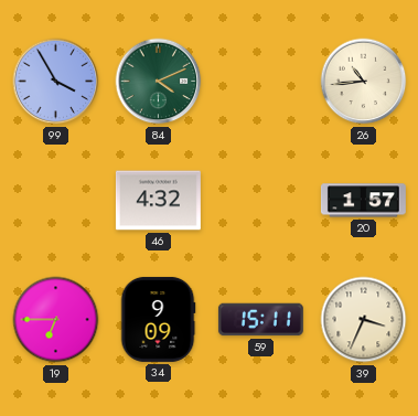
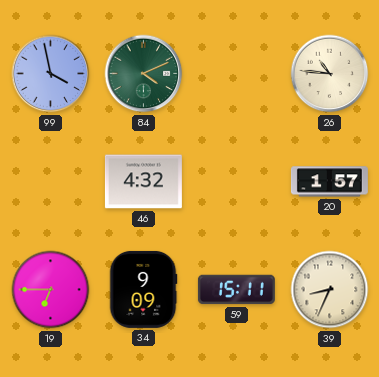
99: 3:55 -> 3:58 (51, 74)
26: 10:44 -> 10:46 (330, 74)
39: 3:34 -> 8:34 (330, 290)
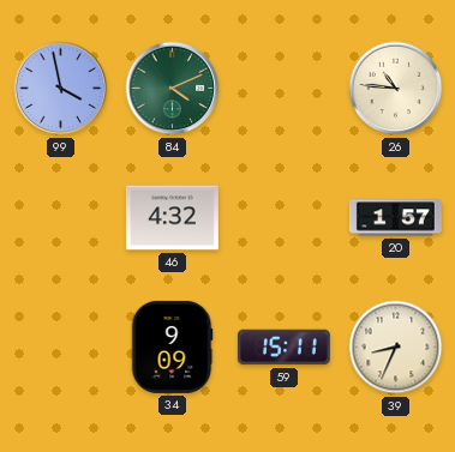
19: 6:45 -> none (51, 290)
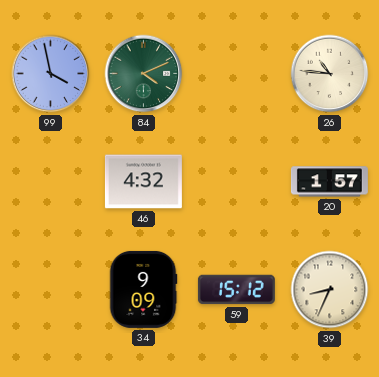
59: 15:11 -> 15:12 (236, 290)
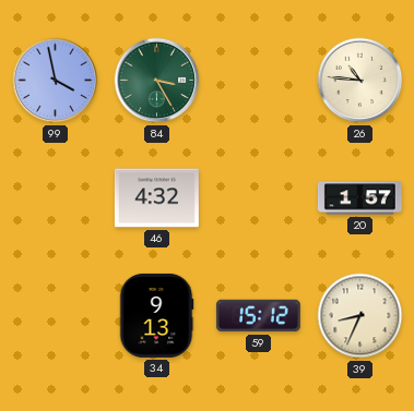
84: 4:11 -> 3:25 (157, 81)
34: 9:09 -> 9:13 (156, 315)
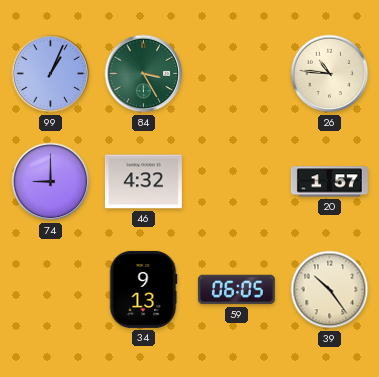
99: 3:58 -> 1:04 (51, 74)
74: none -> 9:00 (51, 182)
59: 15:12 -> 06:05 (236, 290)
39: 8:34 -> 10:24 (330, 290)
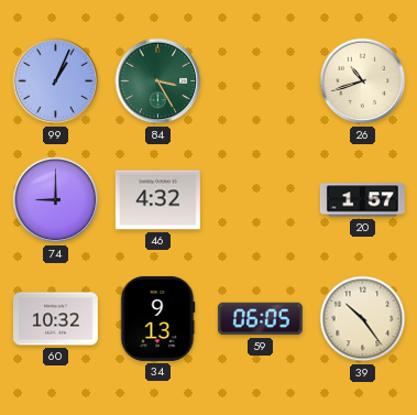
26: 10:46 -> 10:42 (363, 81)
60: none -> 10:32 (55, 319)
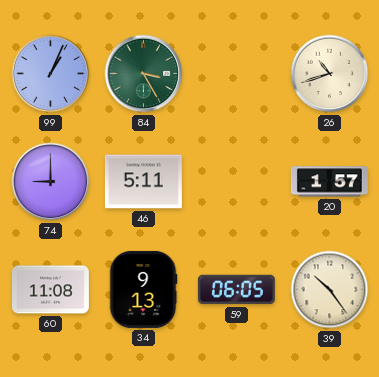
46: 4:32 -> 5:11 (143, 182)
60: 10:32 -> 11:08 (50, 290)
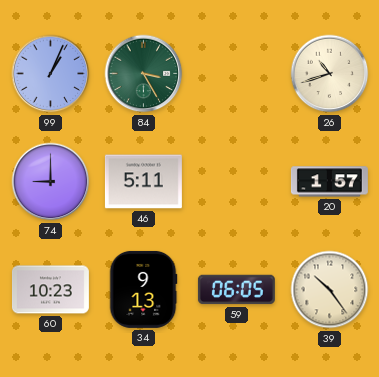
60: 11:08 -> 10:23 (50, 290)
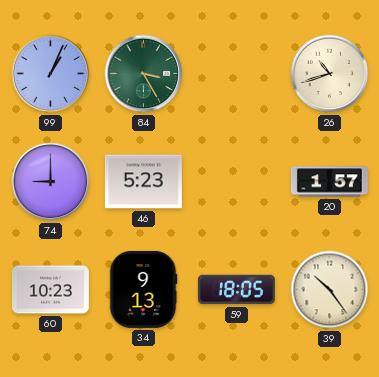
46: 5:11 -> 5:23 (143, 182)
59: 06:05 -> 18:05 (236, 290)
